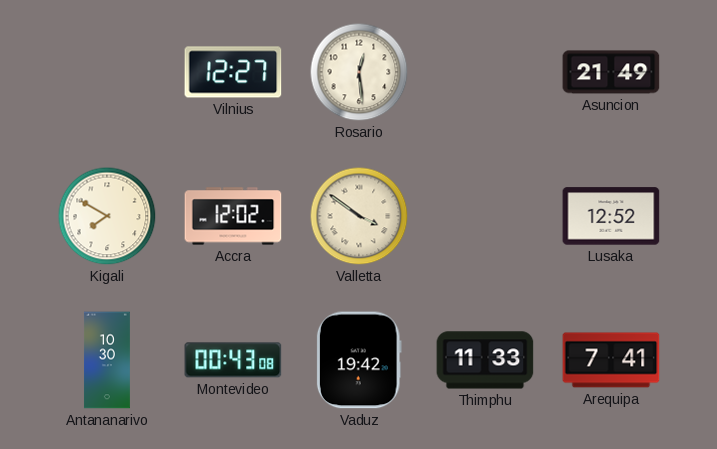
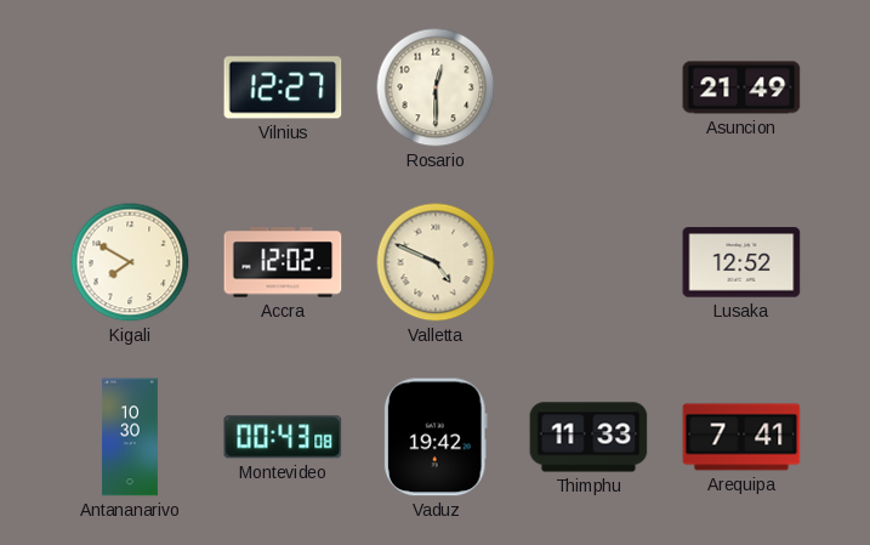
Rosario: 12:29 -> 12:30 (436, 87)
Valletta: 3:51 -> 4:49 (436, 262)
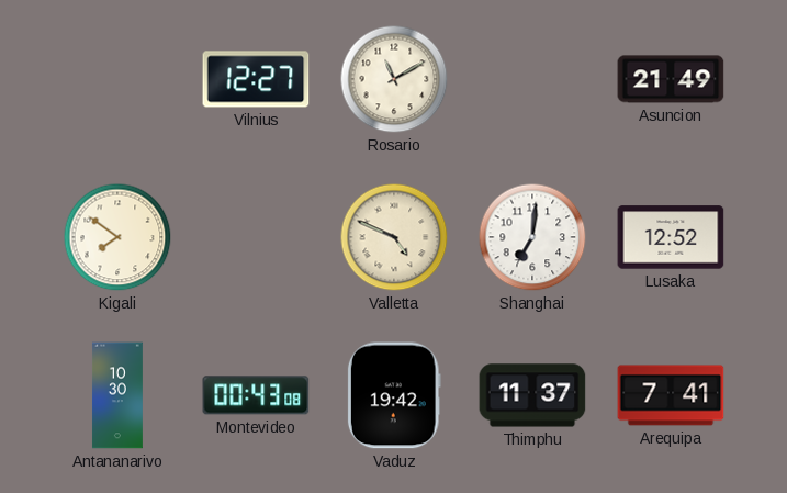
Rosario: 12:30 -> 11:10 (394, 79)
Kigali: 7:50 -> 7:51 (117, 237)
Accra: 12:02 -> none (283, 262)
Shanghai: none -> 7:01 (532, 237)
Thimphu: 11:33 -> 11:37 (532, 395)
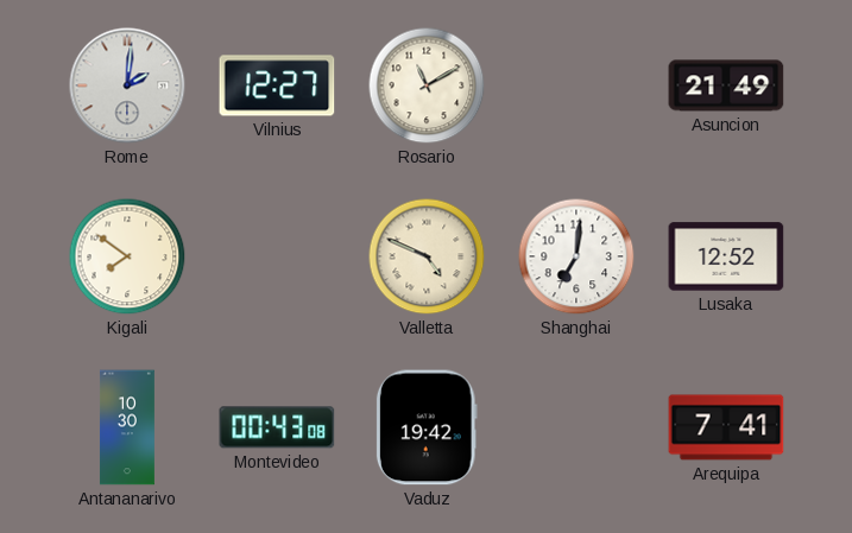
Rome: none -> 2:01 (127, 85)
Thimphu: 11:37 -> none (532, 395)
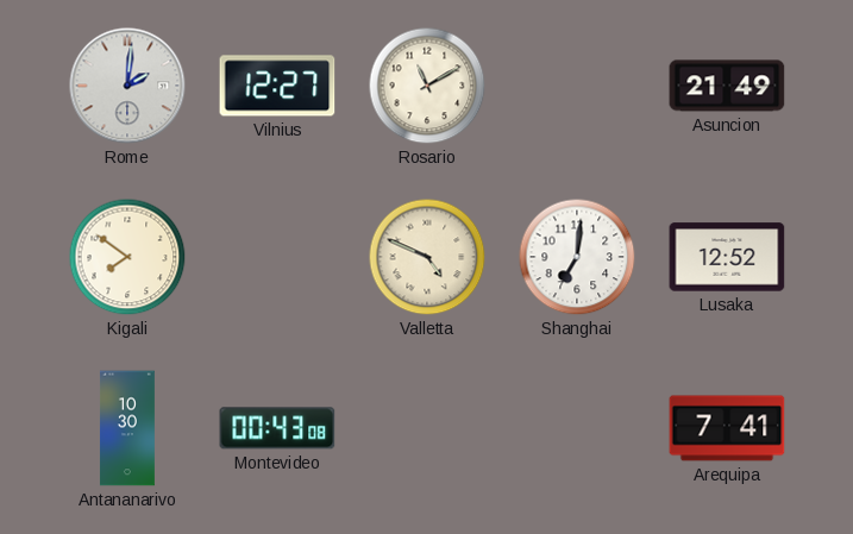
Vaduz: 19:42 -> none (427, 427)
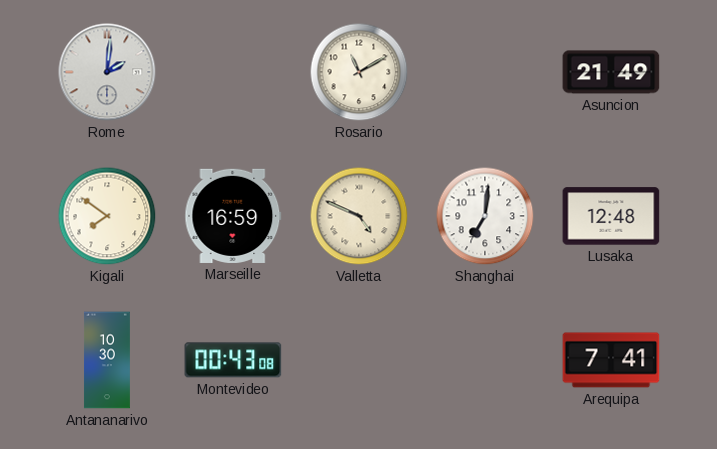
Vilnius: 12:27 -> none (277, 86)
Marseille: none -> 16:59 (233, 216)
Lusaka: 12:52 -> 12:48 (611, 216)
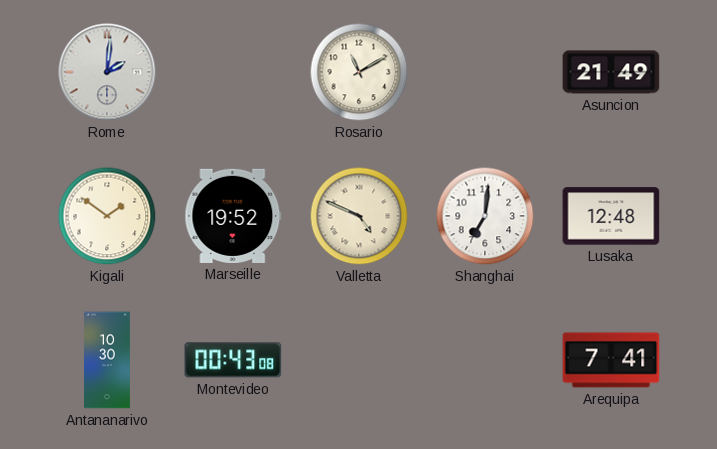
Kigali: 7:51 -> 1:51 (107, 216)
Marseille: 16:59 -> 19:52 (233, 216)
